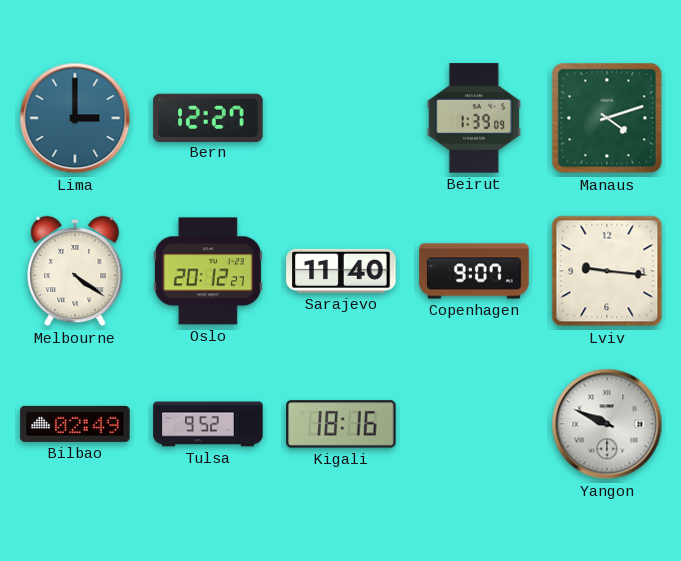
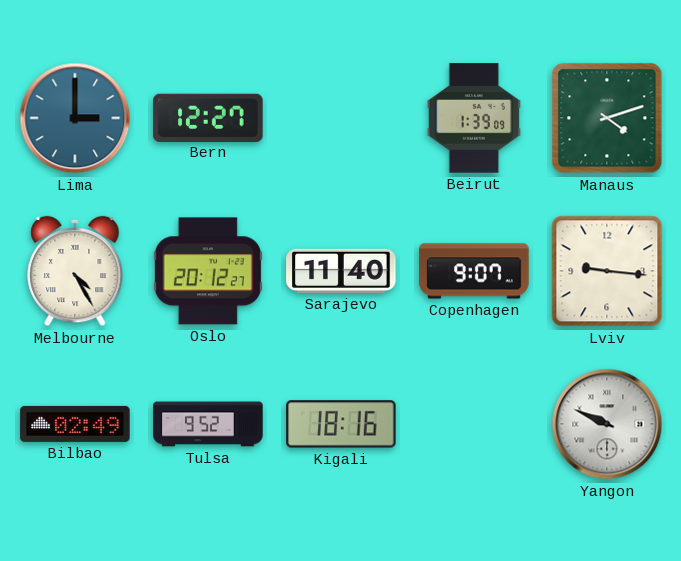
Melbourne: 4:21 -> 4:25 (75, 271)
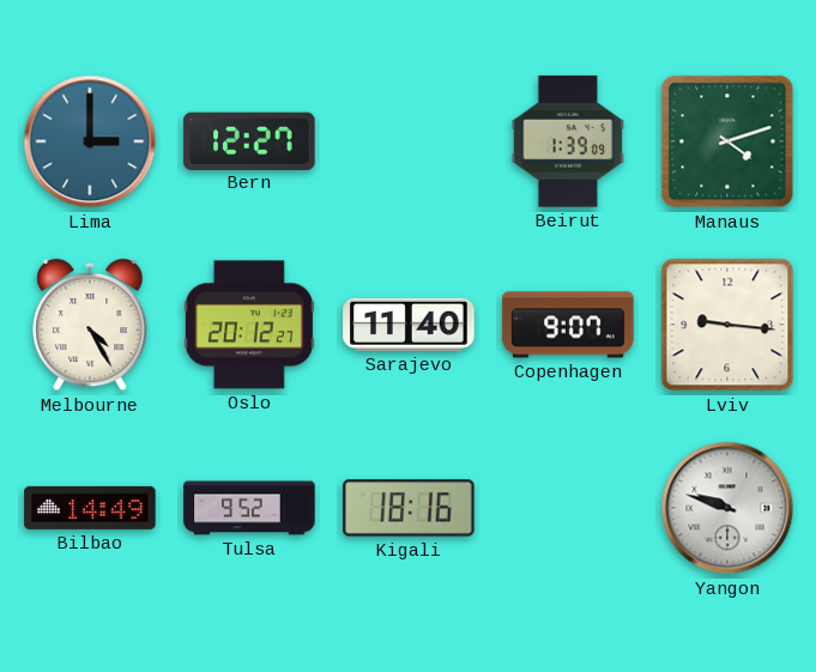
Bilbao: 02:49 -> 14:49 (90, 508)
Yangon: 9:49 -> 9:48 (727, 508)
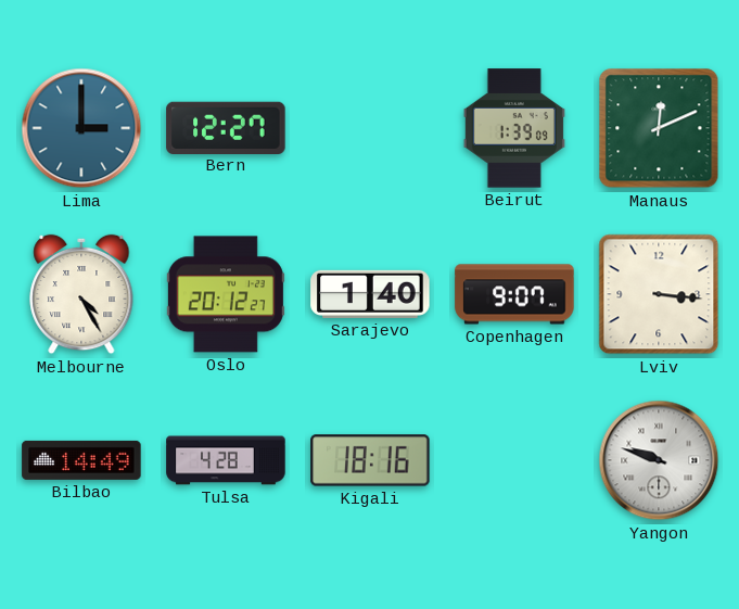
Manaus: 4:12 -> 12:11 (659, 128)
Sarajevo: 11:40 -> 1:40 (370, 294)
Lviv: 9:16 -> 3:16 (659, 294)
Tulsa: 9:52 -> 4:28 (226, 460)
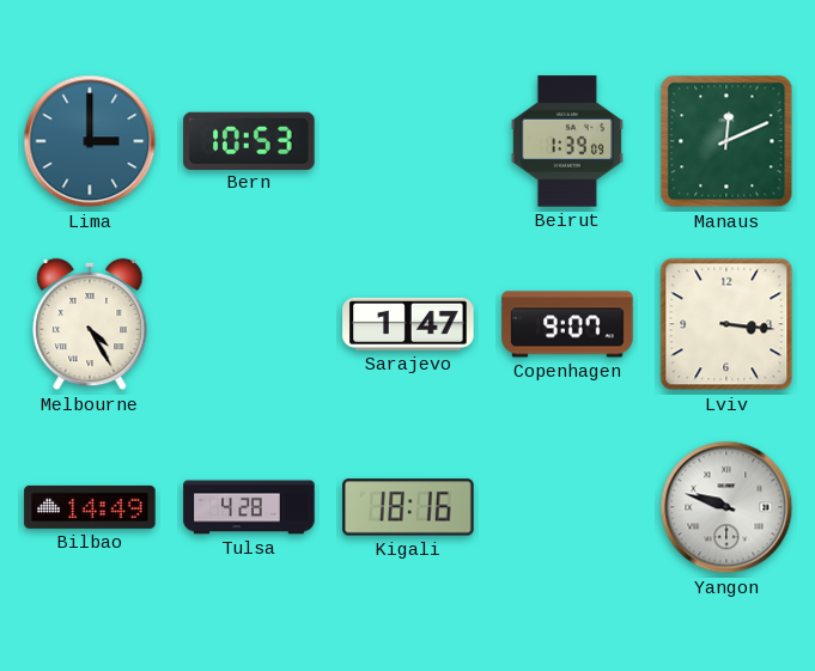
Bern: 12:27 -> 10:53 (249, 140)
Oslo: 20:12 -> none (226, 294)
Sarajevo: 1:40 -> 1:47 (408, 324)
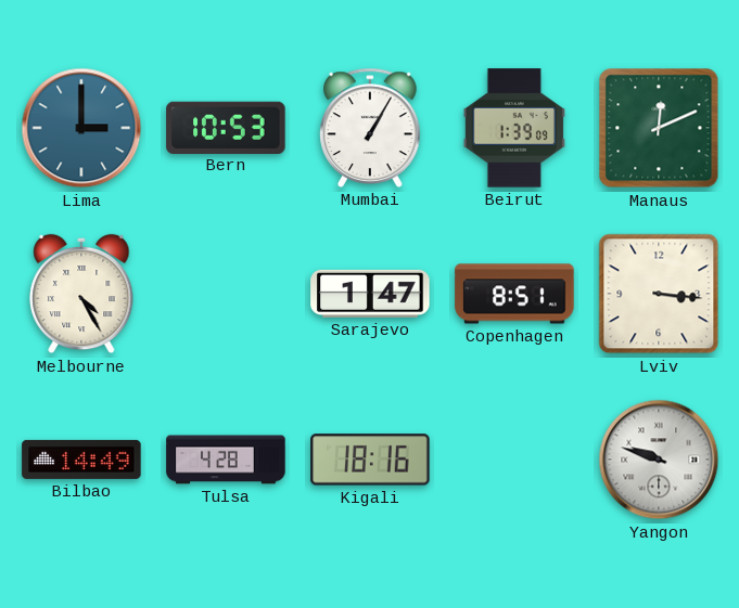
Mumbai: none -> 1:05 (370, 128)
Copenhagen: 9:07 -> 8:51 (514, 294)
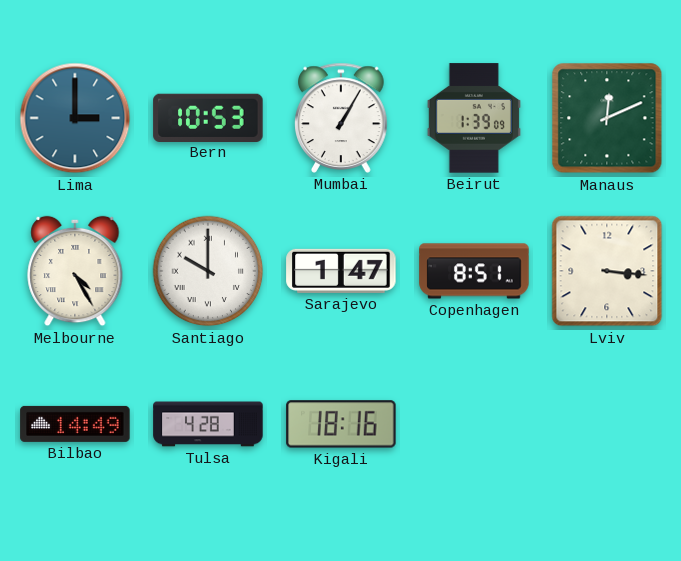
Santiago: none -> 10:00 (208, 271)
Yangon: 9:48 -> none (659, 460)
